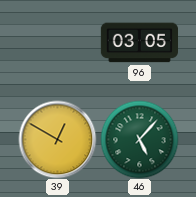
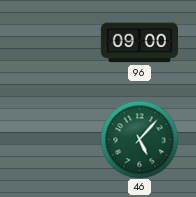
96: 03:05 -> 09:00 (139, 43)
39: 12:50 -> none (57, 139)
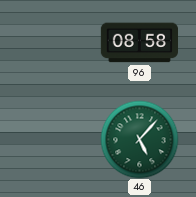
96: 09:00 -> 08:58 (139, 43)
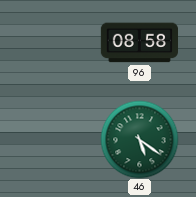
46: 5:07 -> 5:21 (139, 139)
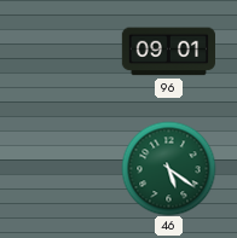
96: 08:58 -> 09:01 (168, 52)
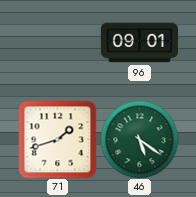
71: none -> 1:42 (57, 139)
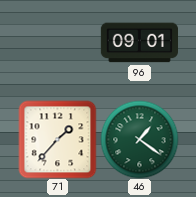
71: 1:42 -> 1:37 (57, 139)
46: 5:21 -> 1:21 (139, 139)
